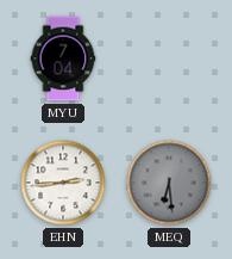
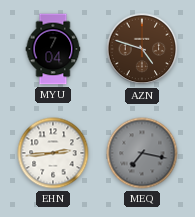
AZN: none -> 4:48 (142, 49)
MEQ: 6:29 -> 7:17 (142, 153)
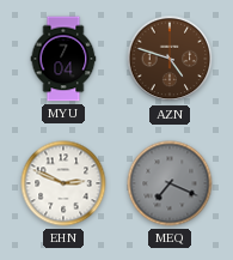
EHN: 2:44 -> 2:49 (63, 183)
MEQ: 7:17 -> 7:19 (170, 183)
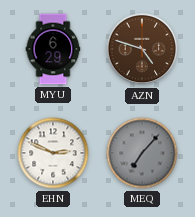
MYU: 7:04 -> 6:29 (53, 49)
MEQ: 7:19 -> 7:07 (142, 153)
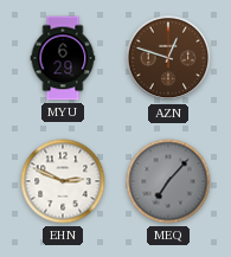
AZN: 4:48 -> 12:48 (168, 58)
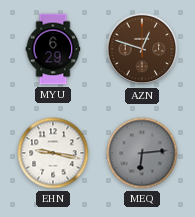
EHN: 2:49 -> 9:17 (53, 153)
MEQ: 7:07 -> 6:14 (142, 153)
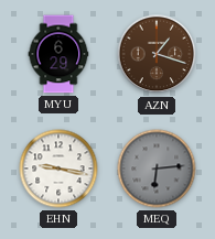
AZN: 12:48 -> 1:18 (157, 54)
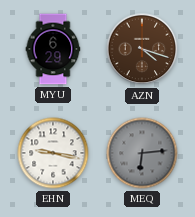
AZN: 1:18 -> 4:18 (142, 49)
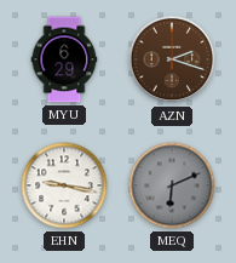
AZN: 4:18 -> 2:18 (172, 59)
MEQ: 6:14 -> 6:11 (172, 185)
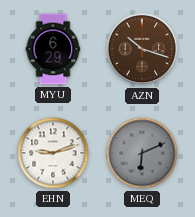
AZN: 2:18 -> 10:18 (142, 49)
EHN: 9:17 -> 9:12 (53, 153)
